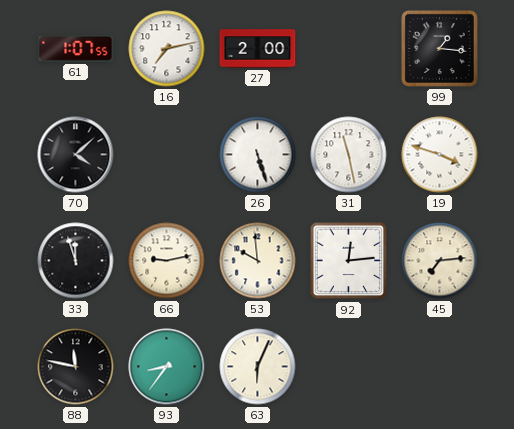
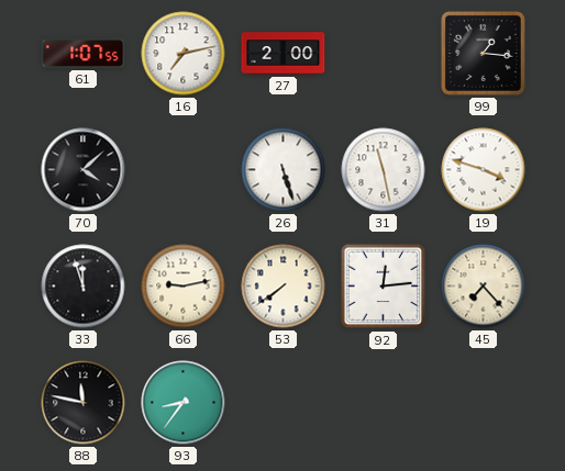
53: 9:59 -> 7:39 (284, 287)
45: 7:14 -> 7:23 (484, 287)
63: 6:04 -> none (258, 367)
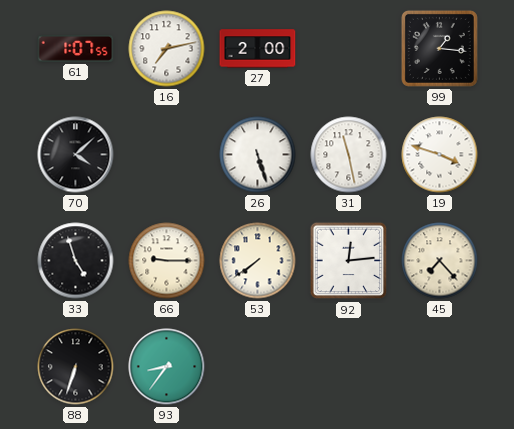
33: 11:57 -> 4:57 (76, 261)
66: 9:13 -> 9:15 (167, 261)
88: 11:47 -> 6:33 (76, 367)
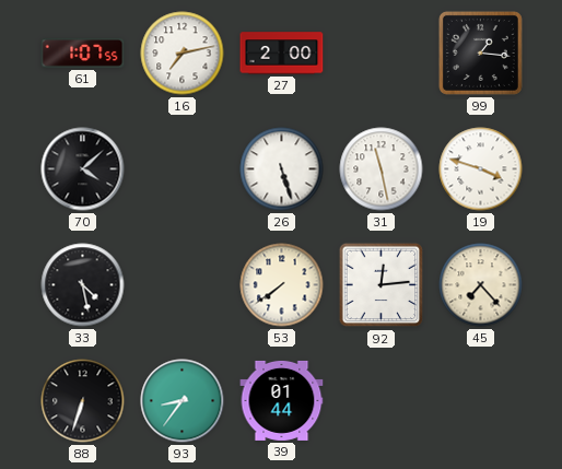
33: 4:57 -> 4:28 (83, 285)
66: 9:15 -> none (167, 261)
39: none -> 01:44 (282, 400)
